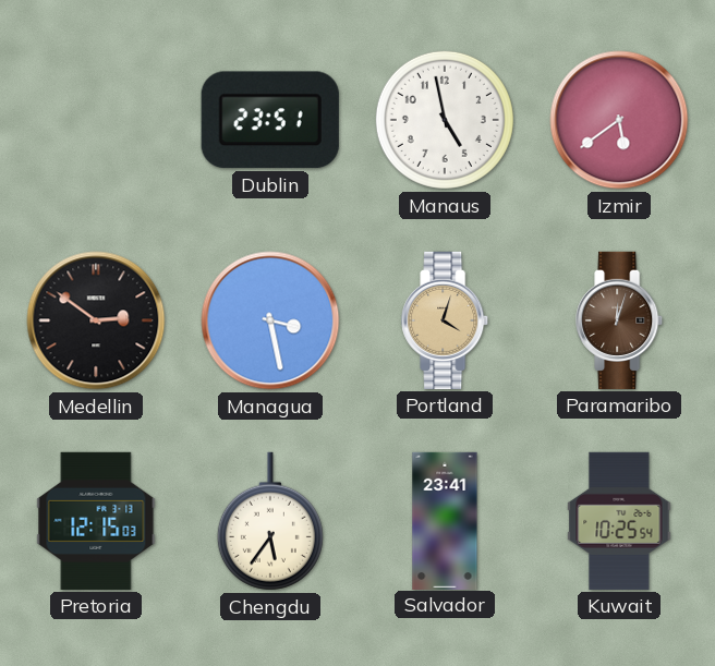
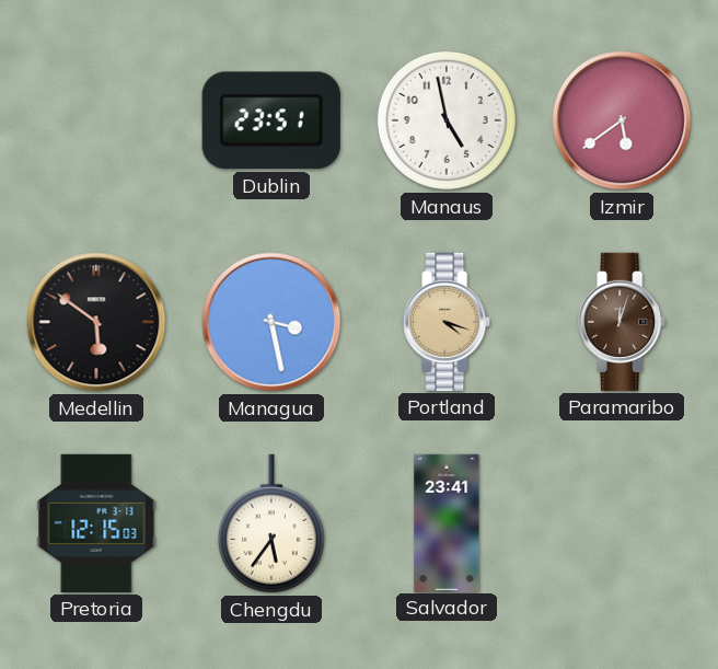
Medellin: 2:51 -> 5:51 (96, 322)
Portland: 4:03 -> 4:18 (448, 322)
Kuwait: 10:25 -> none (619, 521)
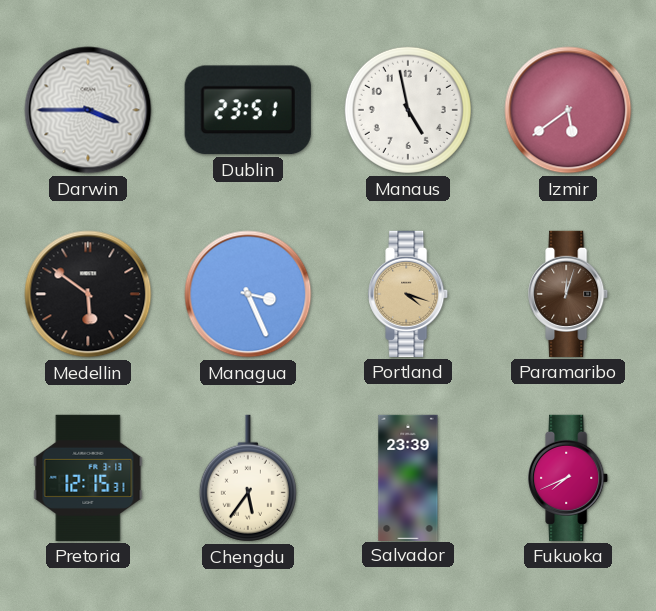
Darwin: none -> 3:45 (88, 110)
Managua: 3:28 -> 3:26 (248, 294)
Pretoria: 12:15:03 -> 12:15:31 (88, 478)
Salvador: 23:41 -> 23:39 (408, 477)
Fukuoka: none -> 7:41 (569, 478)
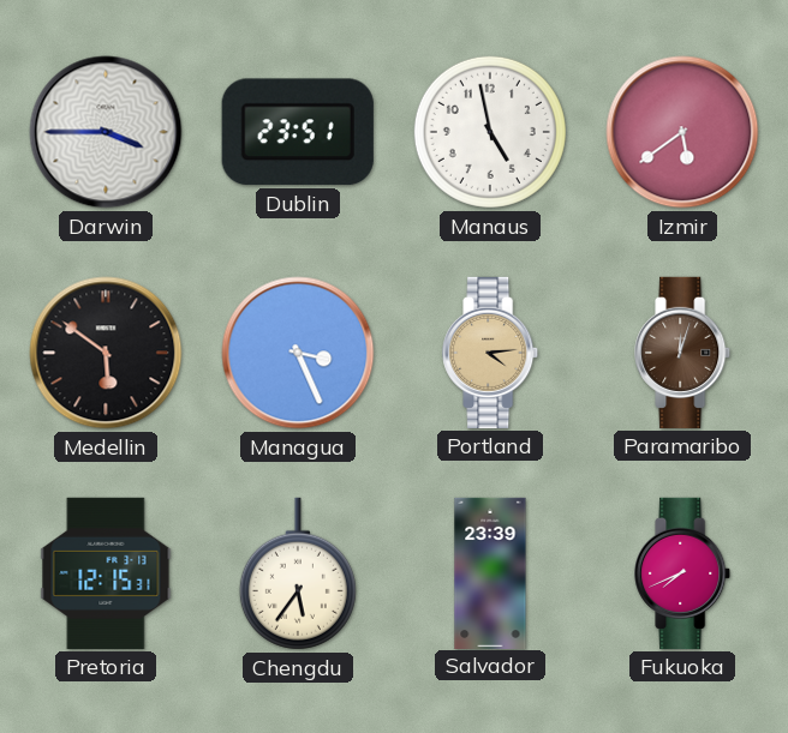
Portland: 4:18 -> 4:14 (491, 353)
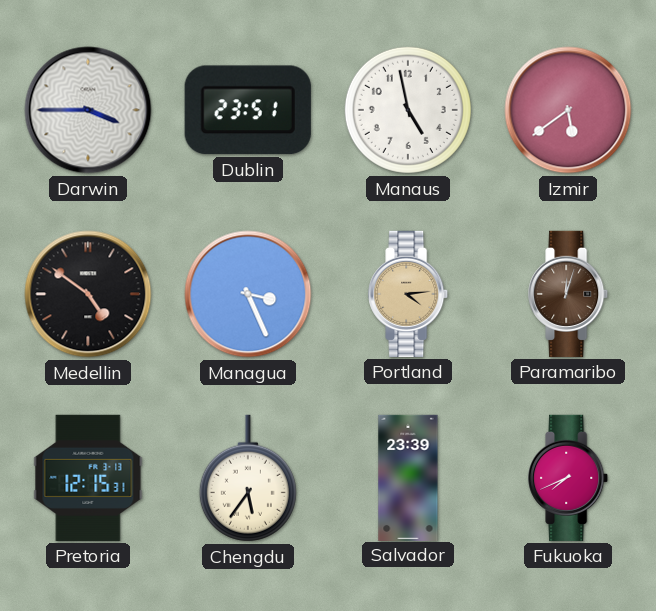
Medellin: 5:51 -> 4:51 (88, 294)
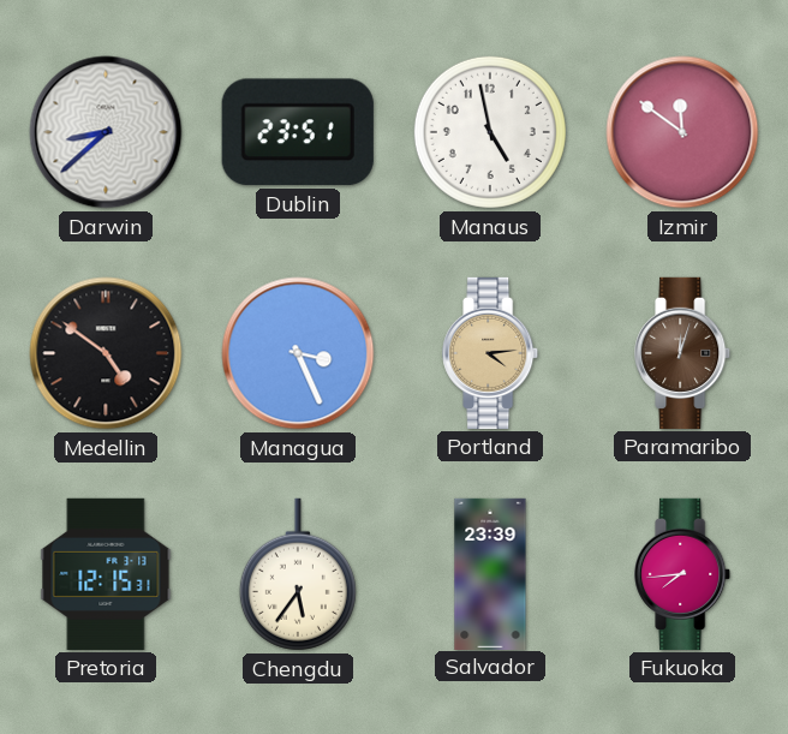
Darwin: 3:45 -> 8:38 (106, 132)
Izmir: 5:39 -> 11:51 (682, 132)
Fukuoka: 7:41 -> 7:44 (683, 574)
